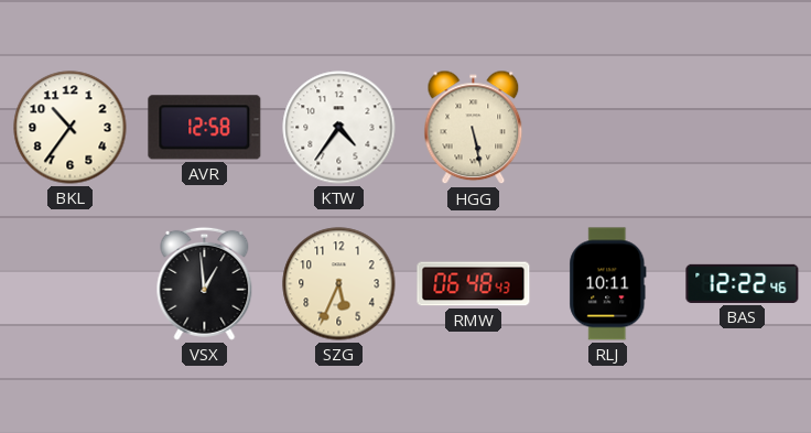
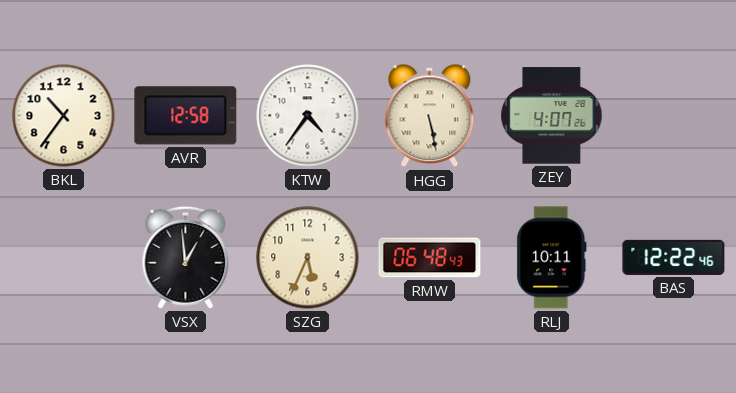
ZEY: none -> 4:07 (552, 116)
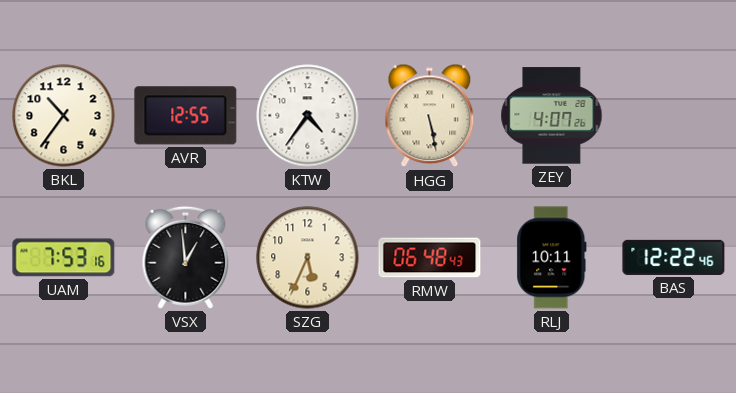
AVR: 12:58 -> 12:55 (186, 116)
UAM: none -> 7:53 (64, 258)
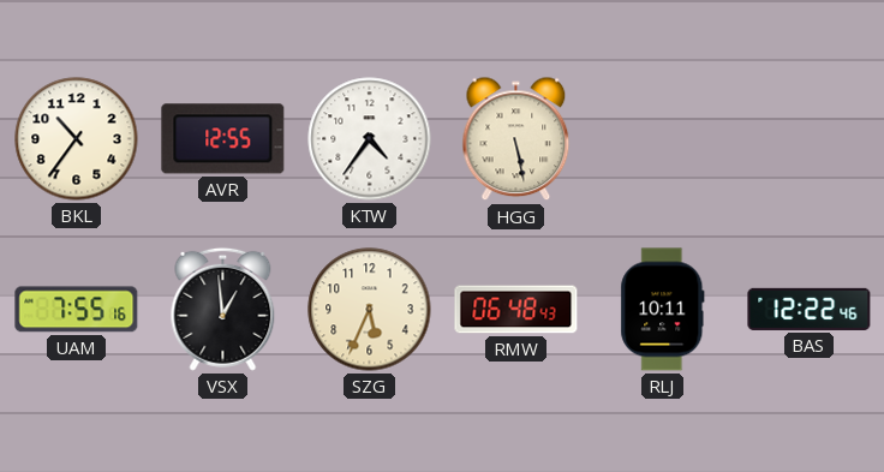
ZEY: 4:07 -> none (552, 116)
UAM: 7:53 -> 7:55 (77, 310)
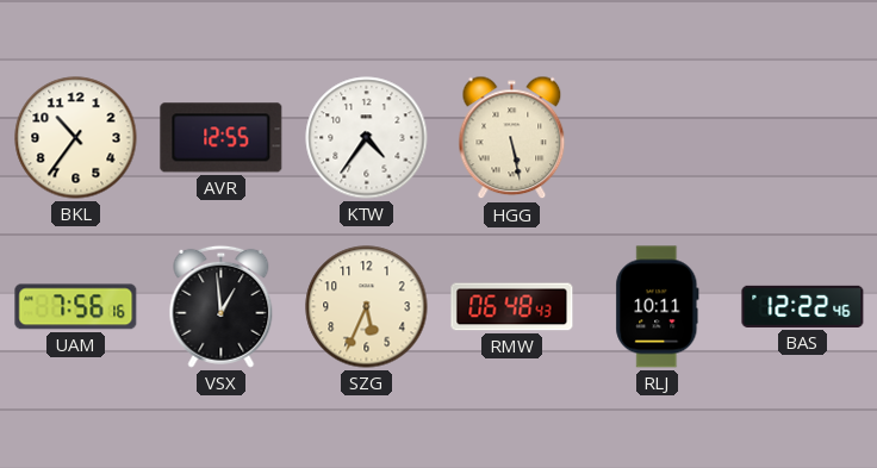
UAM: 7:55 -> 7:56 (76, 307)
